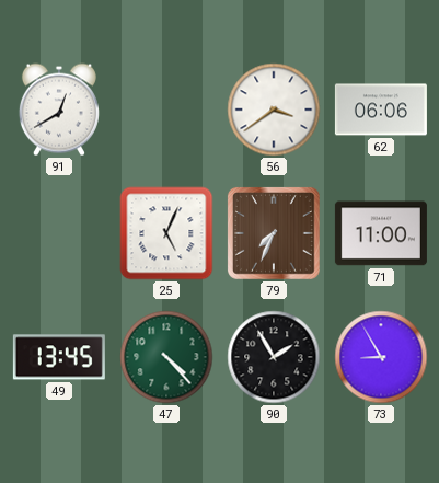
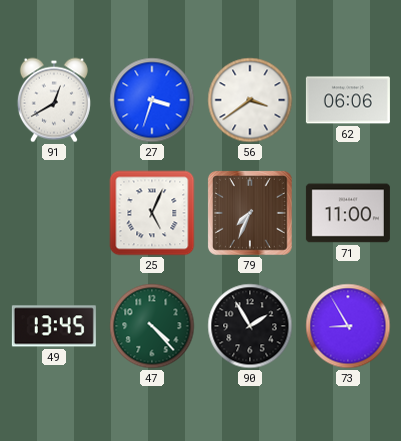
27: none -> 3:33 (152, 100)
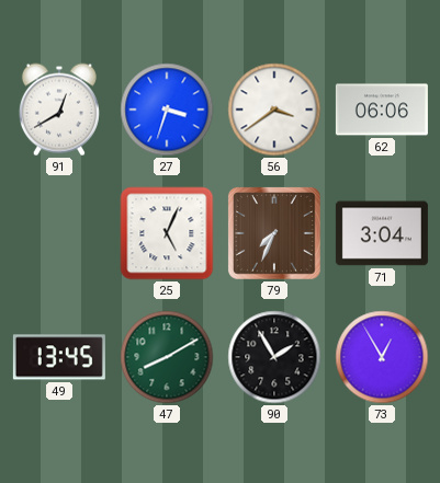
71: 11:00 -> 3:04 (382, 233)
47: 4:23 -> 8:10 (167, 357)
73: 8:55 -> 12:55 (382, 357)
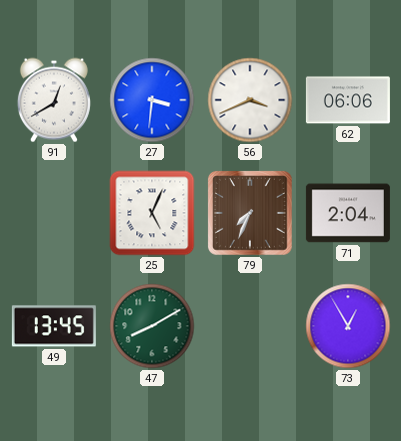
27: 3:33 -> 3:31 (152, 100)
56: 3:39 -> 3:41 (250, 100)
71: 3:04 -> 2:04 (348, 213)
90: 1:55 -> none (274, 357)
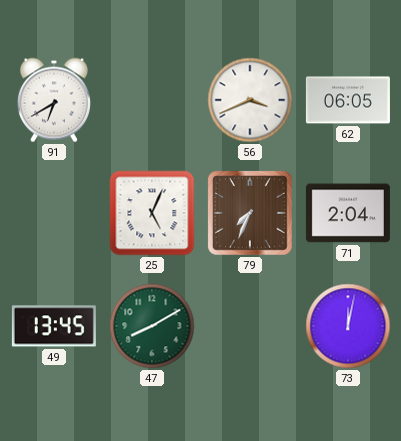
91: 12:40 -> 6:40 (54, 100)
27: 3:31 -> none (152, 100)
62: 06:06 -> 06:05 (348, 100)
73: 12:55 -> 12:02 (348, 326)
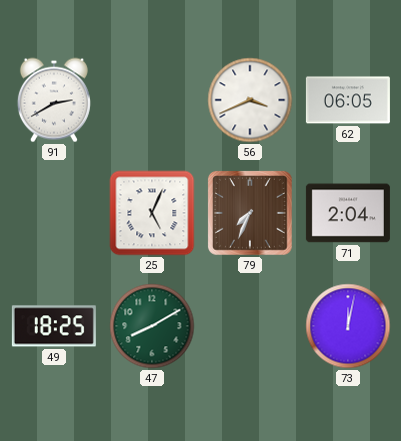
91: 6:40 -> 2:40 (54, 100)
49: 13:45 -> 18:25 (54, 326)
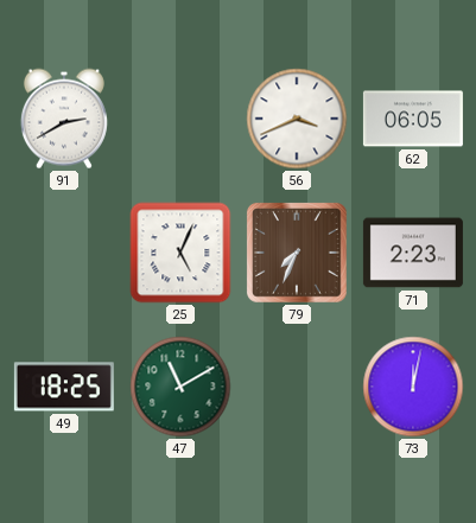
71: 2:04 -> 2:23 (413, 253)
47: 8:10 -> 11:10 (180, 387)
